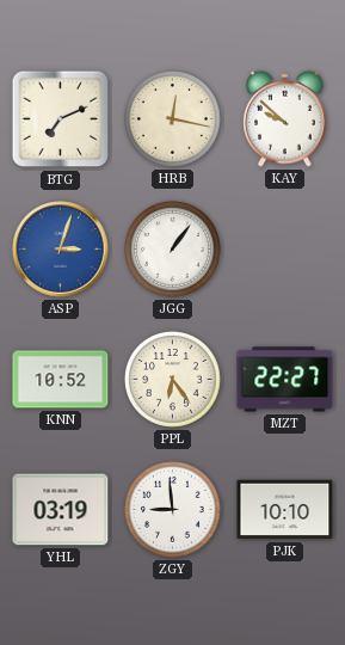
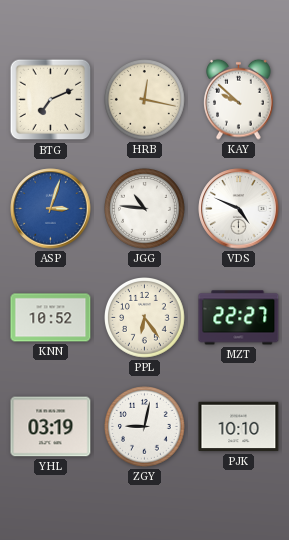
JGG: 1:06 -> 10:46 (145, 209)
VDS: none -> 4:49 (239, 209)
ZGY: 8:59 -> 9:02 (145, 427)
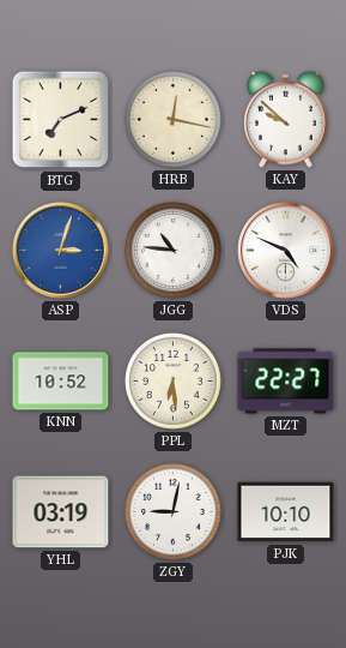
PPL: 6:24 -> 6:29 (174, 382)
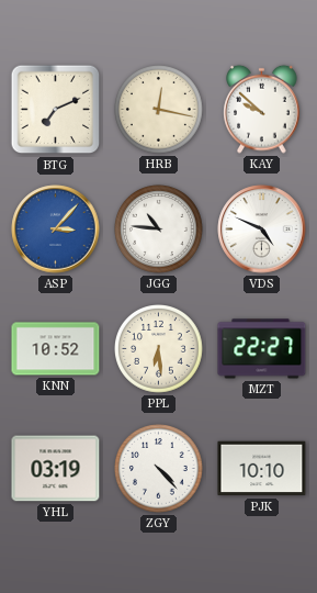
ASP: 3:03 -> 3:07 (56, 230)
ZGY: 9:02 -> 4:23 (159, 469)
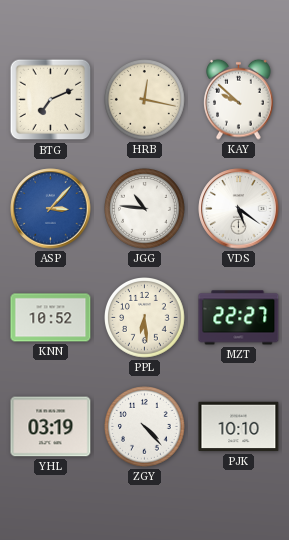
VDS: 4:49 -> 5:21 (239, 209)
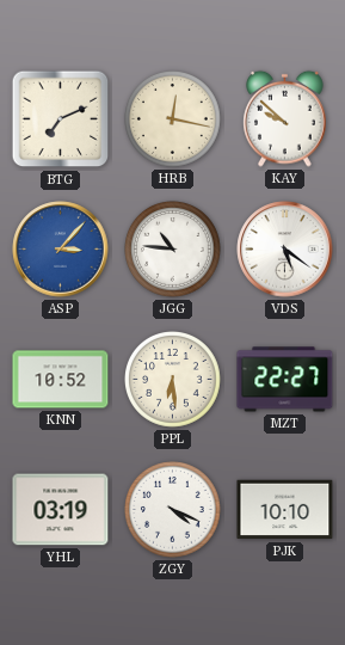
ZGY: 4:23 -> 4:19 (173, 510)
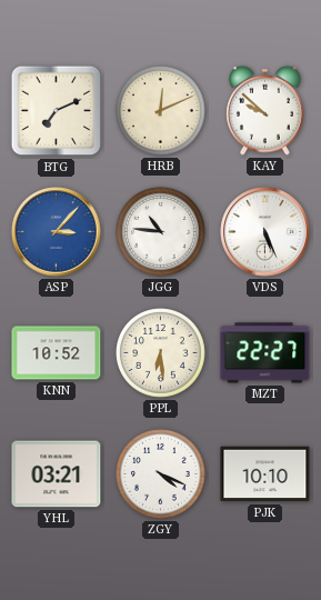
HRB: 12:17 -> 12:11 (161, 111)
VDS: 5:21 -> 5:26 (265, 232)
YHL: 03:19 -> 03:21 (57, 474)
